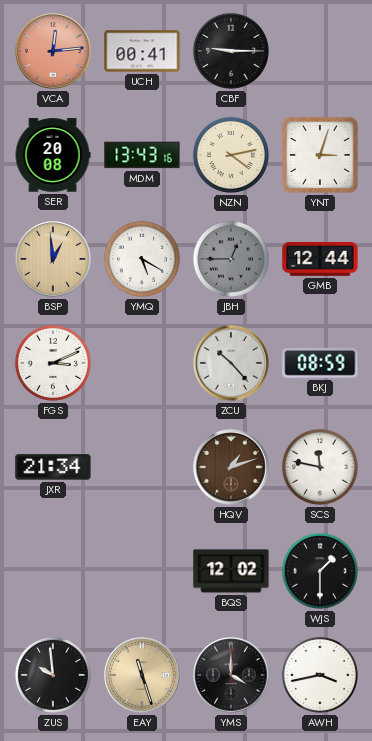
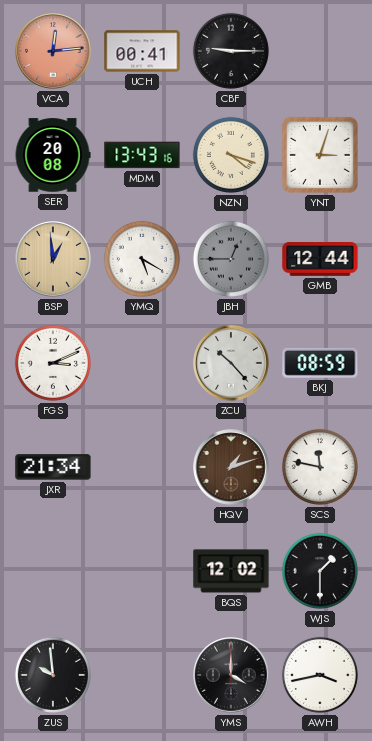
NZN: 4:13 -> 4:18 (231, 155)
EAY: 11:27 -> none (142, 675)
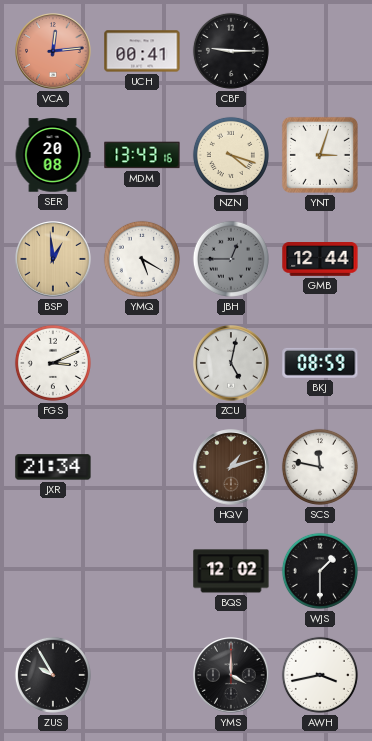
ZCU: 10:23 -> 5:02 (231, 363)
ZUS: 9:59 -> 9:55 (53, 675)
